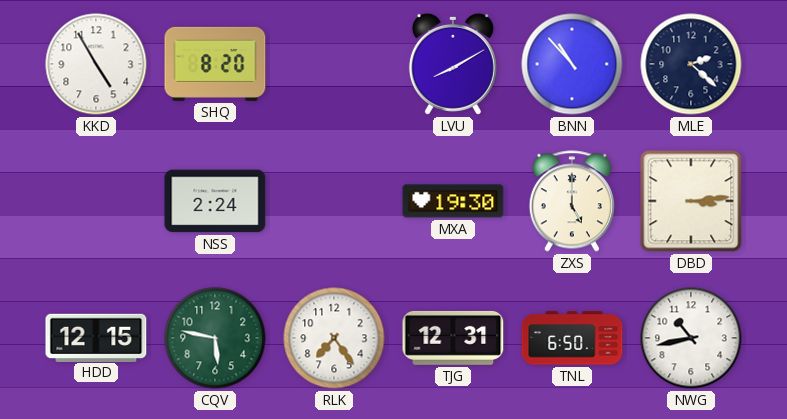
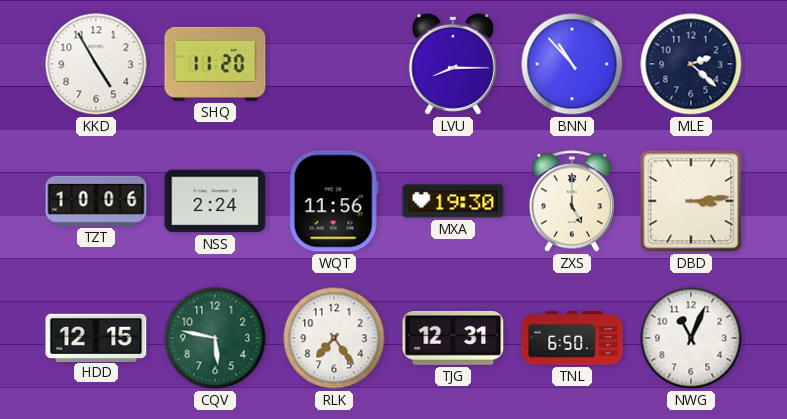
SHQ: 8:20 -> 11:20 (215, 64)
LVU: 8:10 -> 8:15 (453, 64)
TZT: none -> 10:06 (96, 201)
WQT: none -> 11:56 (334, 201)
NWG: 10:43 -> 11:04 (691, 338)
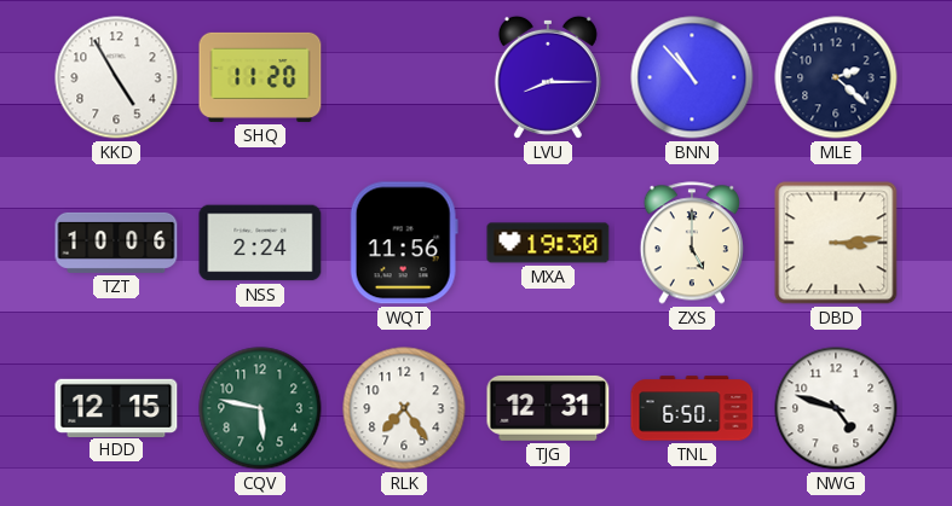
NWG: 11:04 -> 4:48 (836, 408)
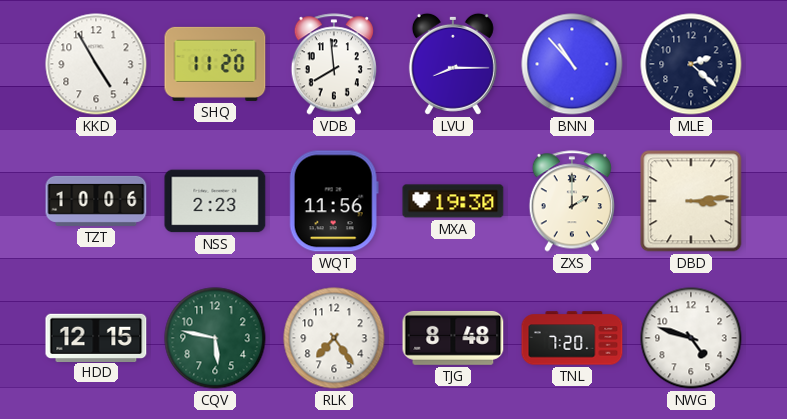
VDB: none -> 7:59 (333, 64)
NSS: 2:24 -> 2:23 (215, 201)
ZXS: 5:00 -> 2:00 (571, 201)
TJG: 12:31 -> 8:48 (453, 338)
TNL: 6:50 -> 7:20 (572, 338)
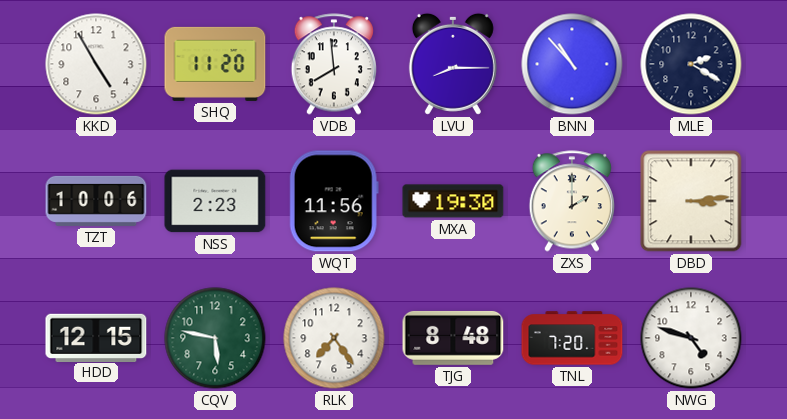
MLE: 2:22 -> 2:20 (691, 64)
